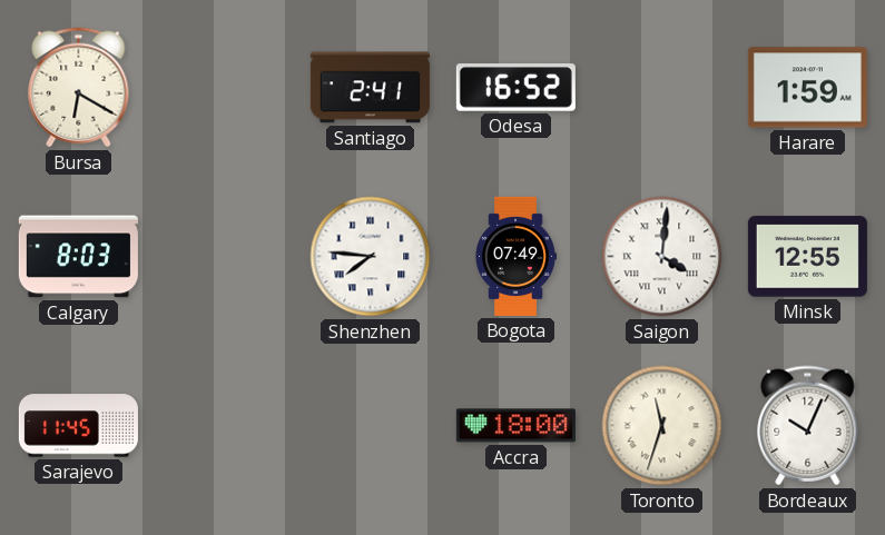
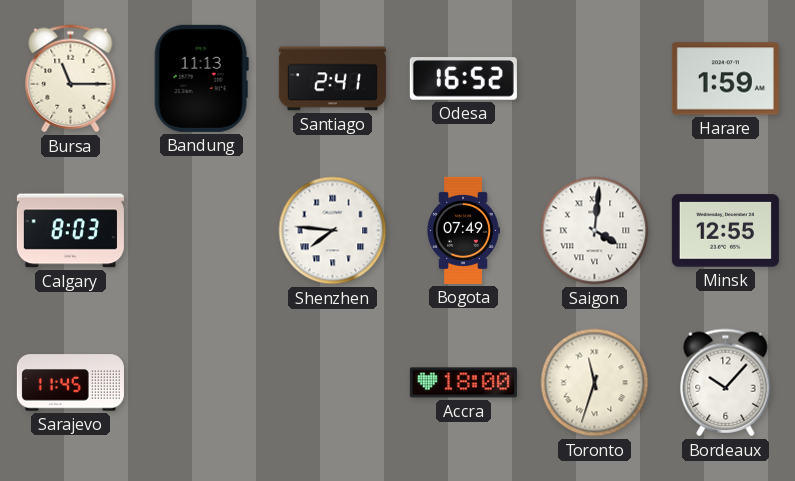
Bursa: 6:20 -> 11:15 (71, 79)
Bandung: none -> 11:13 (201, 78)
Bordeaux: 10:04 -> 10:07 (726, 383)
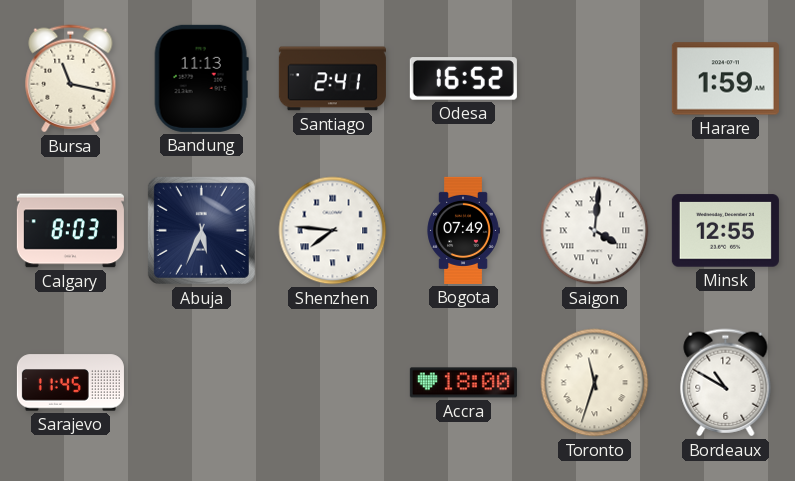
Bursa: 11:15 -> 11:17 (71, 79)
Abuja: none -> 5:34 (201, 230)
Bordeaux: 10:07 -> 10:50 (726, 383)
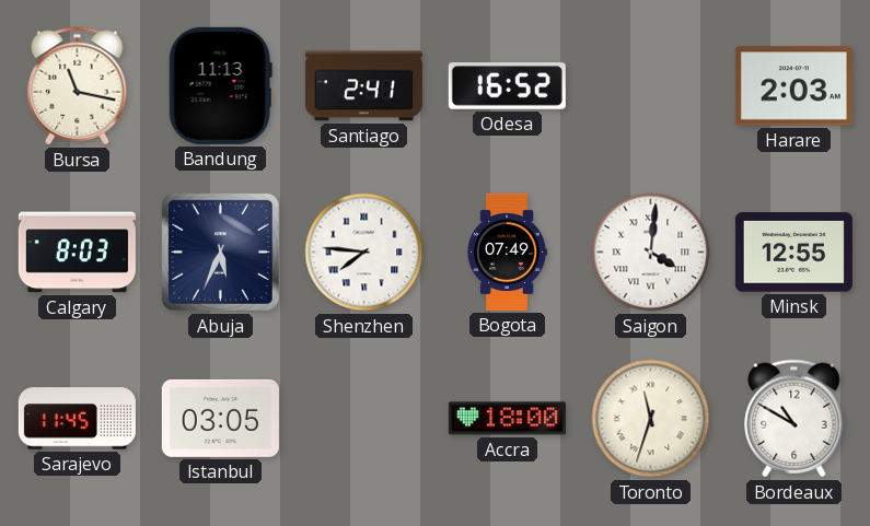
Harare: 1:59 -> 2:03 (793, 86)
Istanbul: none -> 03:05 (220, 418)
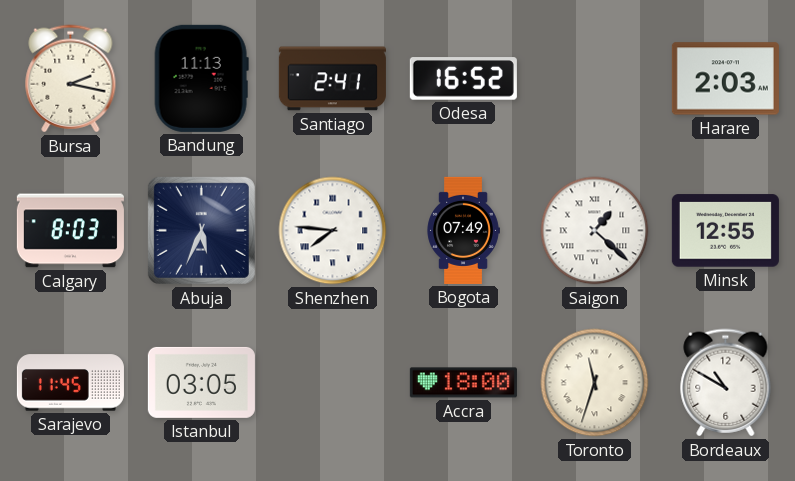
Bursa: 11:17 -> 2:17 (71, 79)
Saigon: 4:01 -> 1:22 (595, 231)
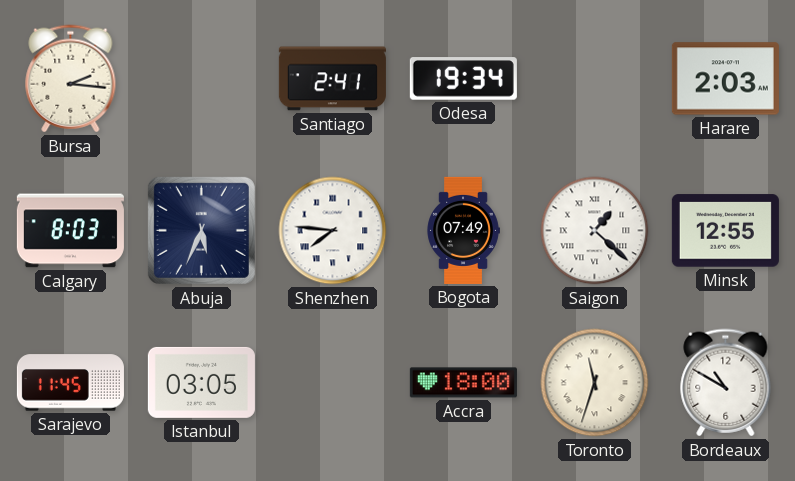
Bursa: 2:17 -> 2:16 (71, 79)
Bandung: 11:13 -> none (201, 78)
Odesa: 16:52 -> 19:34 (463, 79)
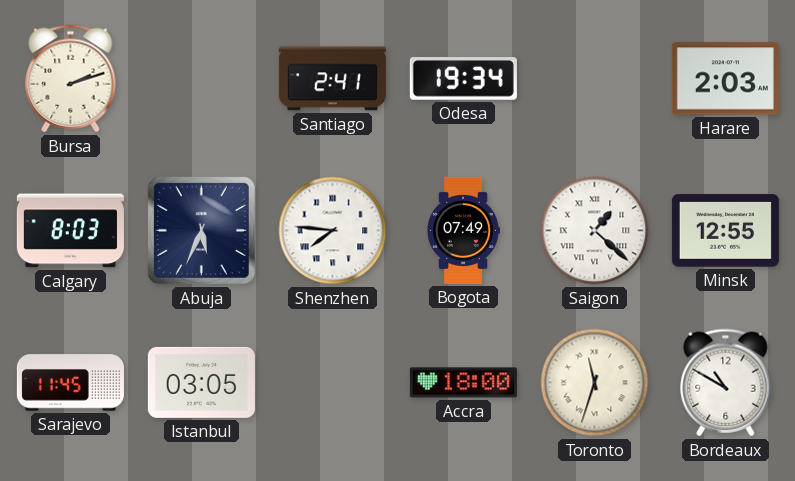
Bursa: 2:16 -> 2:12 (71, 79)
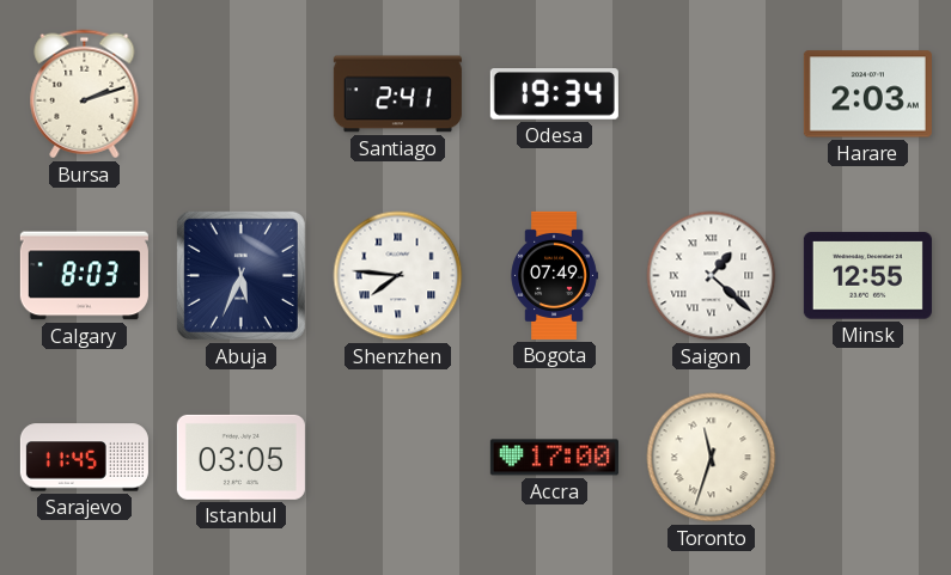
Accra: 18:00 -> 17:00 (554, 458)
Bordeaux: 10:50 -> none (726, 383)
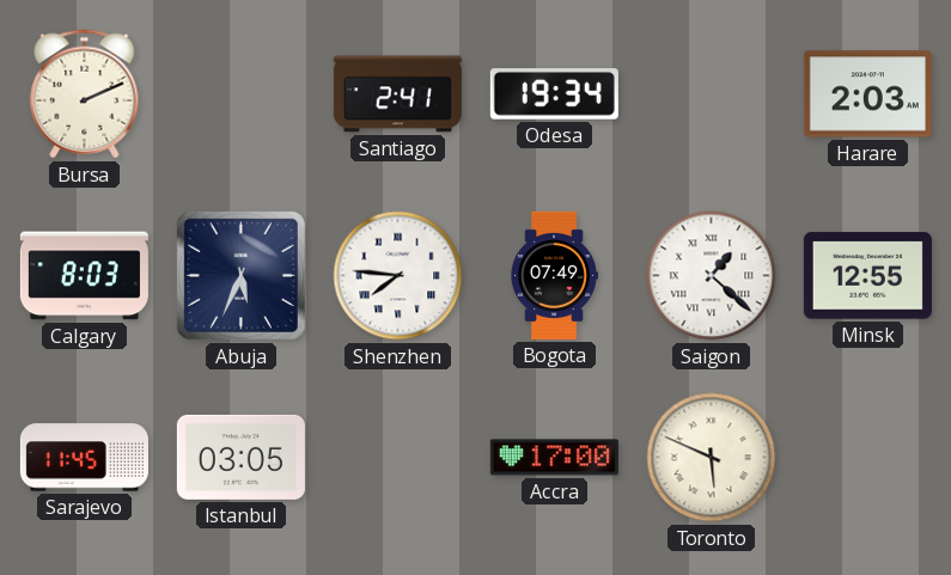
Bursa: 2:12 -> 2:11 (85, 94)
Toronto: 11:33 -> 5:49 (712, 458)
